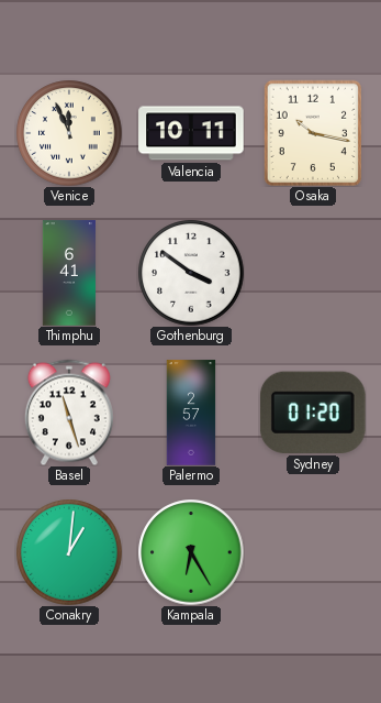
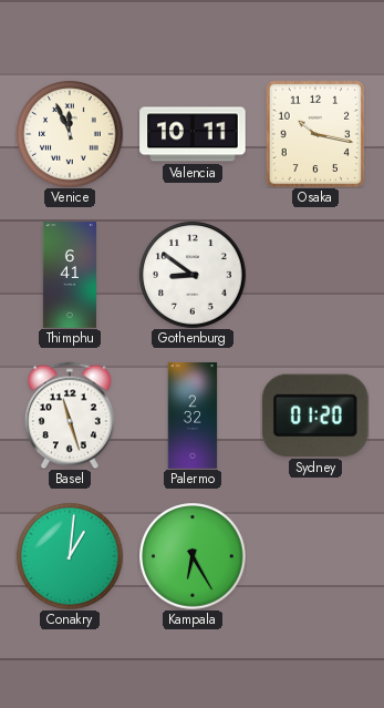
Gothenburg: 3:51 -> 8:51 (193, 275)
Palermo: 2:57 -> 2:32 (193, 415)
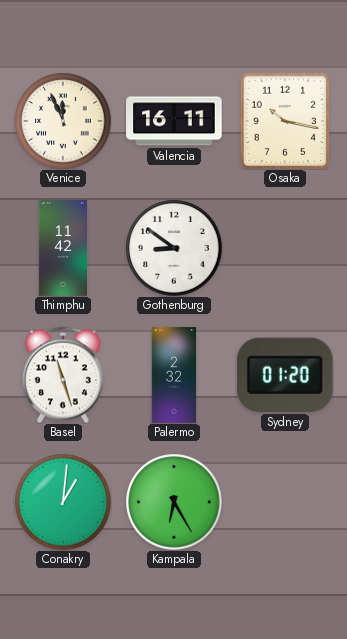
Valencia: 10:11 -> 16:11 (174, 121)
Thimphu: 6:41 -> 11:42 (63, 248)
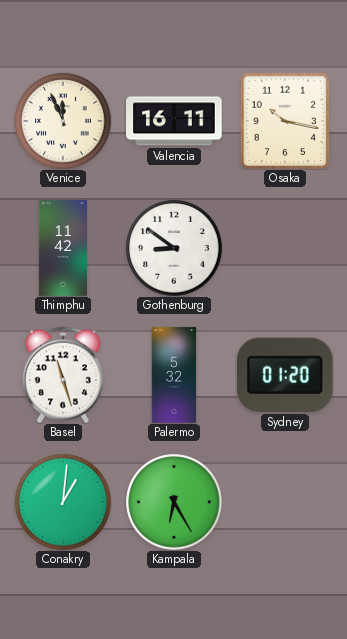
Palermo: 2:32 -> 5:32 (174, 375)
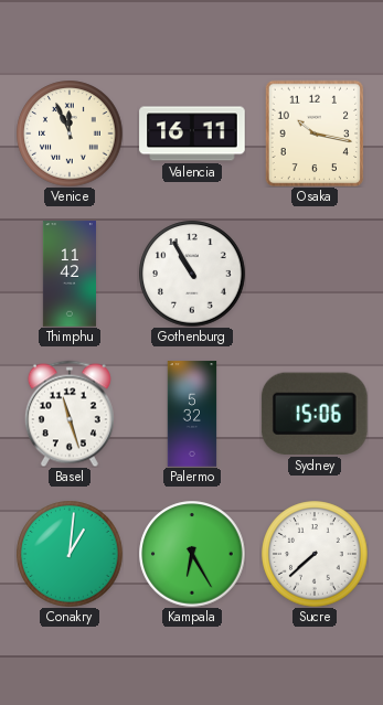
Gothenburg: 8:51 -> 10:55 (192, 274)
Sydney: 01:20 -> 15:06 (315, 414)
Sucre: none -> 7:38 (315, 554)
